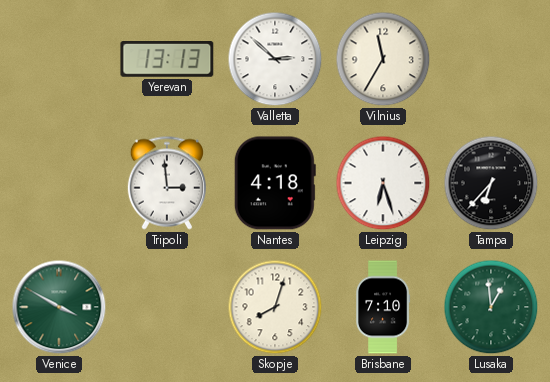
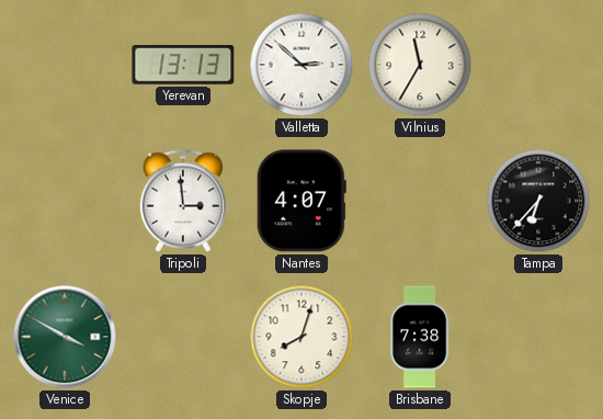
Nantes: 4:18 -> 4:07 (301, 201)
Leipzig: 6:27 -> none (383, 183)
Brisbane: 7:10 -> 7:38 (421, 337)
Lusaka: 12:59 -> none (491, 307)
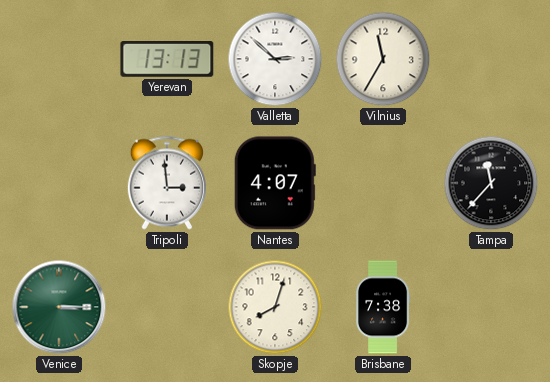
Tampa: 6:37 -> 11:37 (491, 183)
Venice: 3:50 -> 3:15 (59, 307)
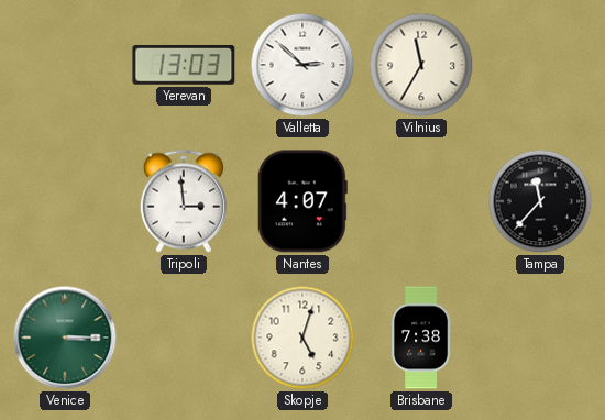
Yerevan: 13:13 -> 13:03 (184, 66)
Skopje: 8:03 -> 5:03 (302, 338)
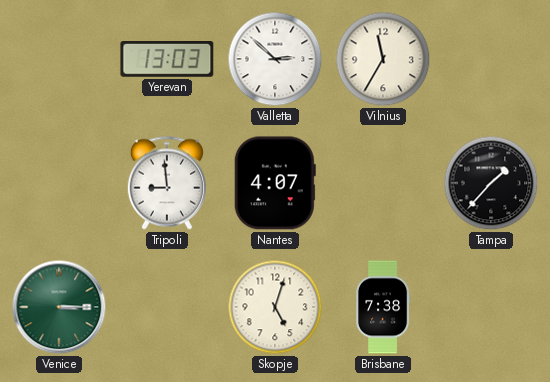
Tripoli: 2:59 -> 8:59 (167, 183)
Tampa: 11:37 -> 1:37 (491, 183)
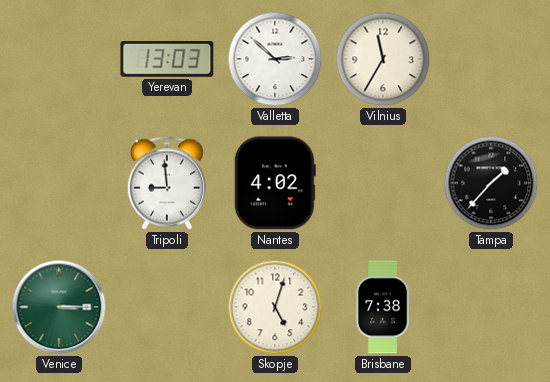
Nantes: 4:07 -> 4:02 (275, 183)
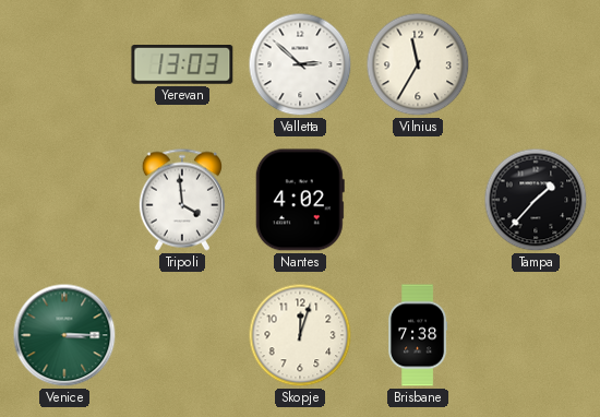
Tripoli: 8:59 -> 3:59 (182, 200)
Skopje: 5:03 -> 12:03 (300, 335)
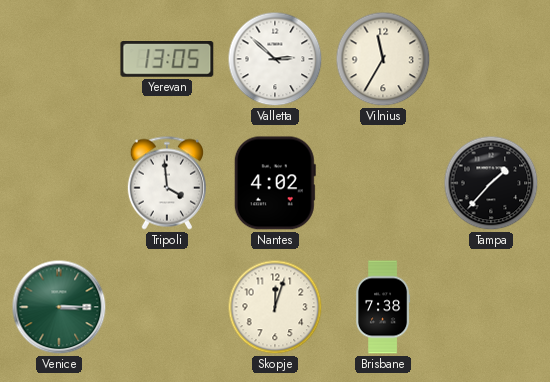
Yerevan: 13:03 -> 13:05 (167, 60)
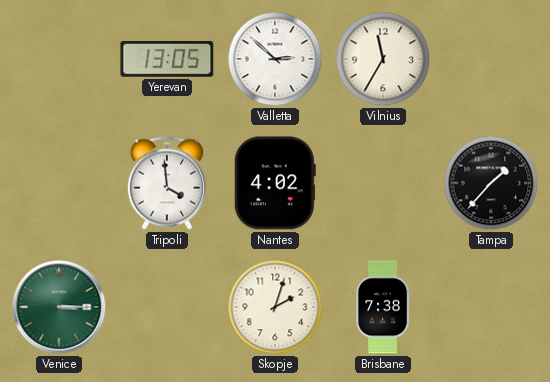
Skopje: 12:03 -> 2:03 (275, 307)
